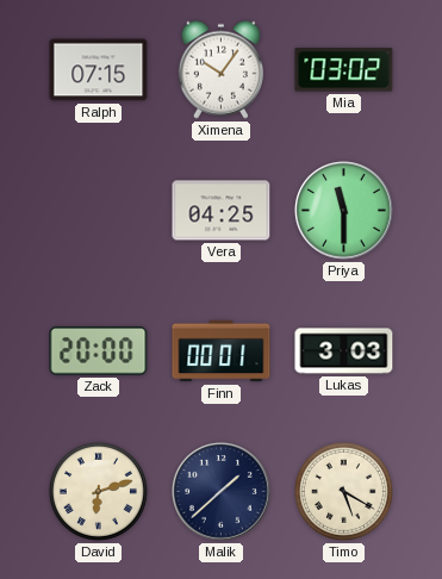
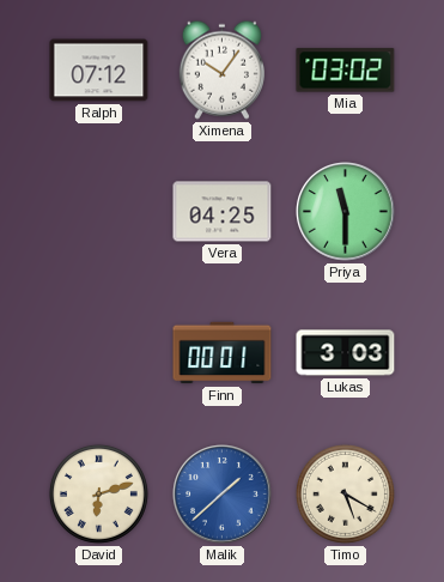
Ralph: 07:15 -> 07:12 (99, 71)
Zack: 20:00 -> none (99, 351)
Malik dial: navy -> blue (223, 495)
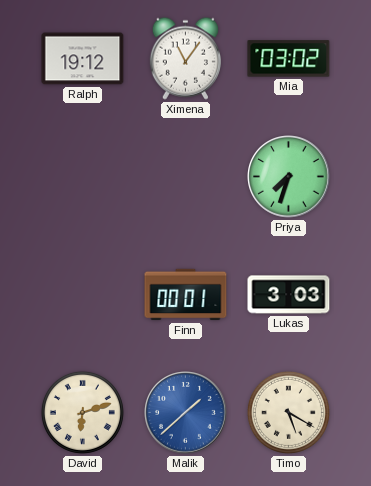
Ralph: 07:12 -> 19:12 (83, 59)
Ximena: 10:06 -> 11:06 (185, 58)
Vera: 04:25 -> none (223, 212)
Priya: 11:30 -> 7:33 (289, 177)
